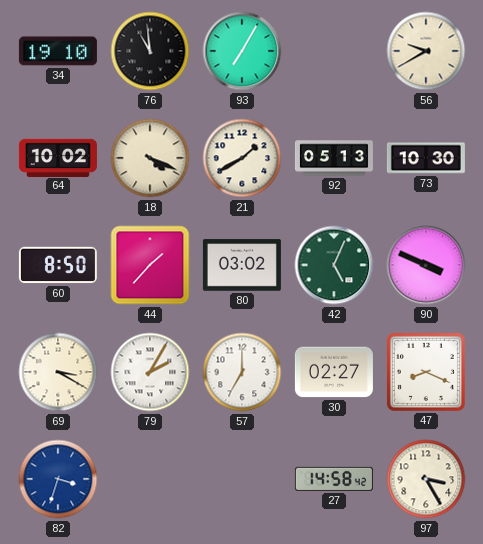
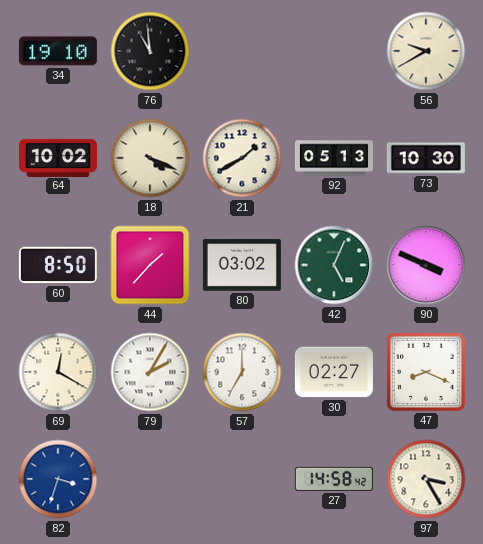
93: 7:05 -> none (242, 51)
69: 3:20 -> 12:20 (58, 372)
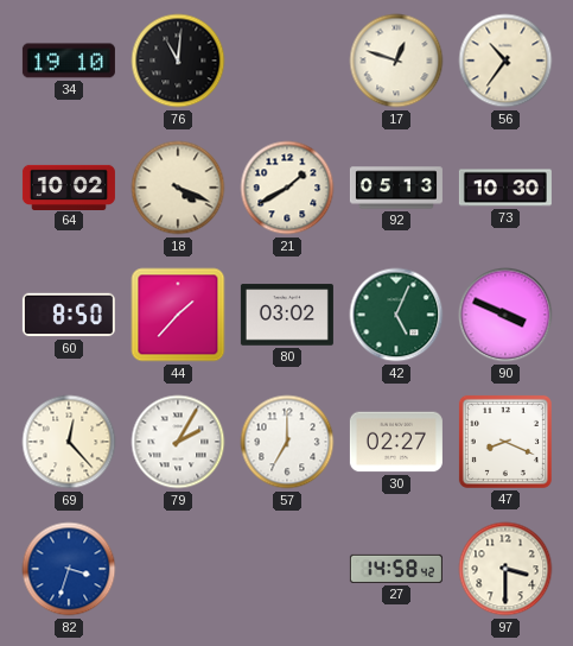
76: 10:59 -> 11:01 (178, 61)
17: none -> 12:48 (396, 61)
56: 9:40 -> 10:36 (505, 61)
69: 12:20 -> 12:23 (69, 442)
97: 3:25 -> 3:30 (505, 569)
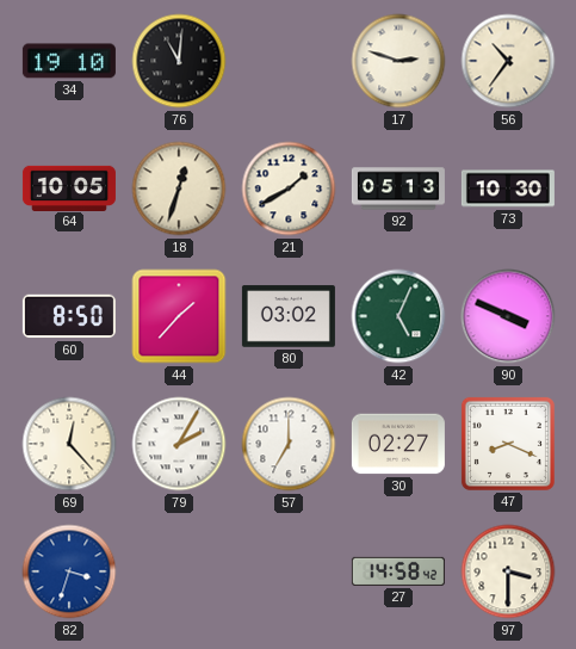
17: 12:48 -> 2:48 (398, 61)
64: 10:02 -> 10:05 (69, 187)
18: 4:19 -> 12:33 (179, 188)
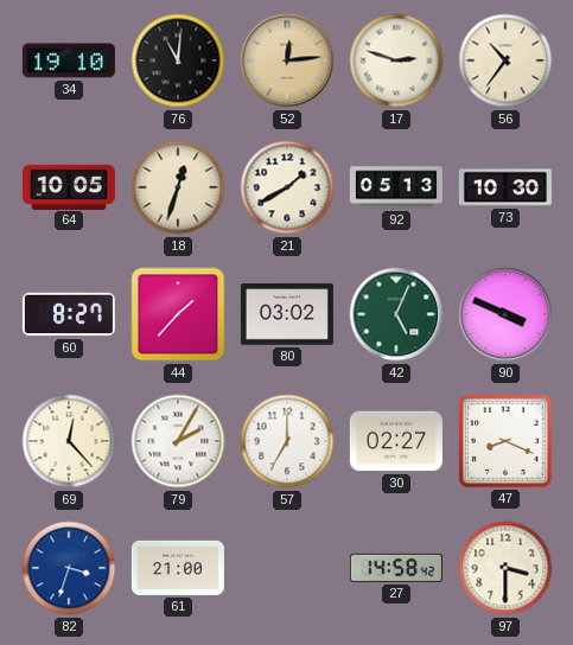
52: none -> 12:14 (287, 60)
60: 8:50 -> 8:27 (69, 314)
61: none -> 21:00 (178, 568)
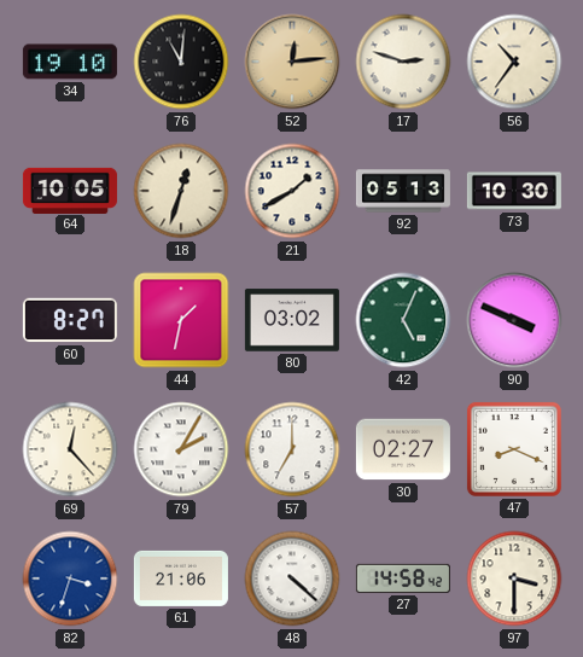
44: 1:37 -> 1:32 (181, 320)
61: 21:00 -> 21:06 (181, 578)
48: none -> 4:22 (292, 578)
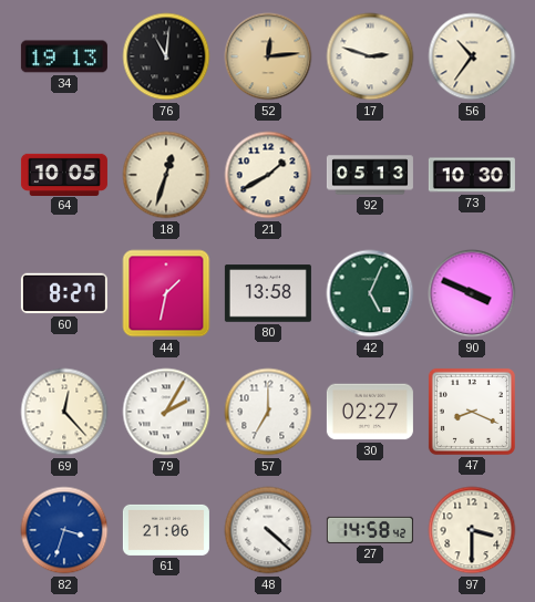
34: 19:10 -> 19:13 (64, 56)
80: 03:02 -> 13:58 (268, 293)
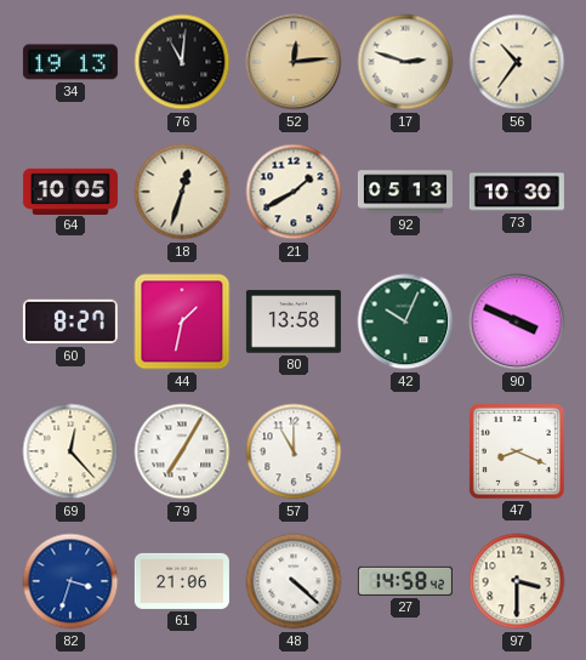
42: 5:04 -> 10:04 (405, 322)
79: 2:05 -> 7:05 (182, 451)
57: 7:00 -> 11:00 (294, 451)
30: 02:27 -> none (370, 412)
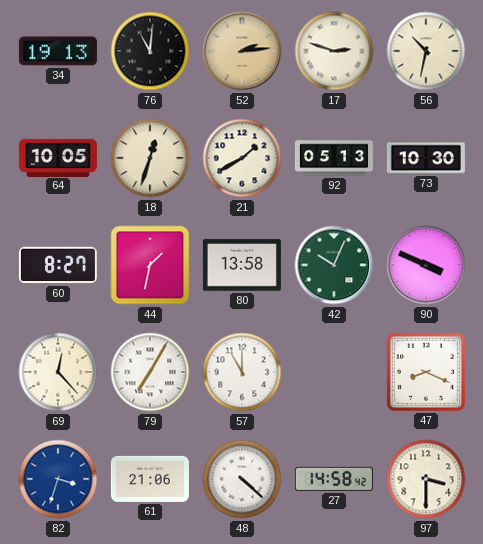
52: 12:14 -> 2:14 (242, 51)
56: 10:36 -> 10:32 (426, 51)
